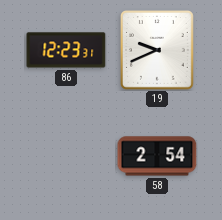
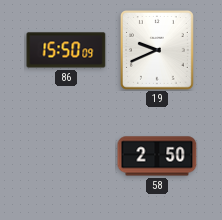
86: 12:23 -> 15:50 (66, 50)
58: 2:54 -> 2:50 (157, 156)
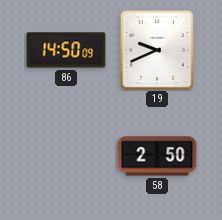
86: 15:50 -> 14:50 (66, 50)
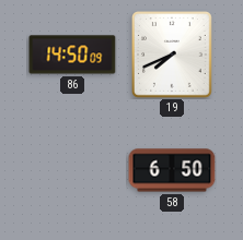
19: 9:41 -> 7:41 (173, 56)
58: 2:50 -> 6:50 (172, 170)
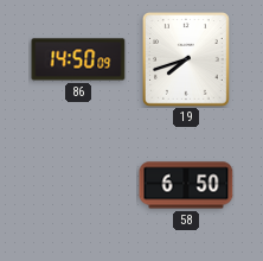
19: 7:41 -> 7:42 (187, 61)
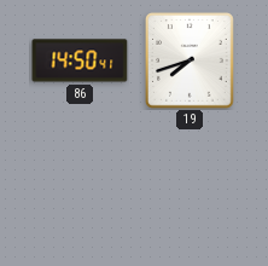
86: 14:50:09 -> 14:50:41 (80, 60)
58: 6:50 -> none (186, 185)
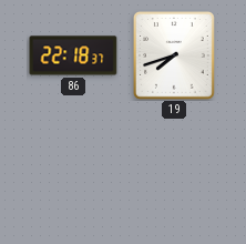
86: 14:50 -> 22:18 (73, 55)
